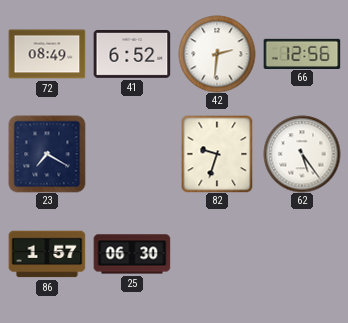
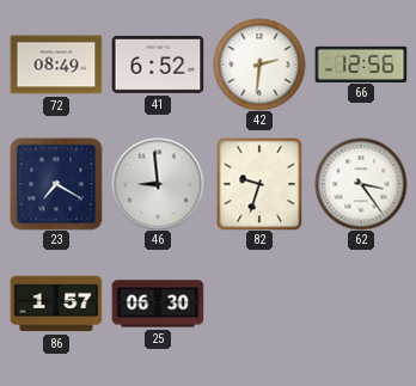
46: none -> 8:59 (158, 184)
62: 5:24 -> 3:24 (361, 184)
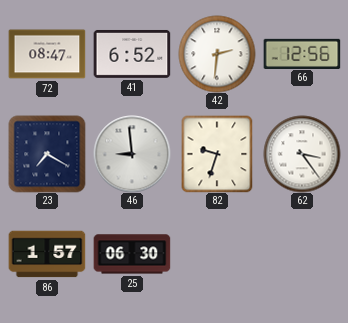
72: 08:49 -> 08:47 (47, 54)
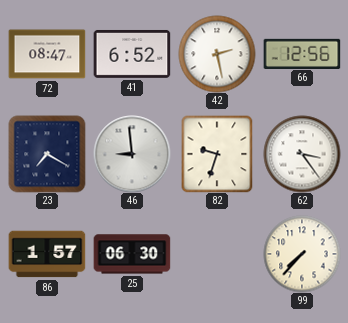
42: 2:31 -> 2:28 (217, 54)
99: none -> 7:37 (302, 254)
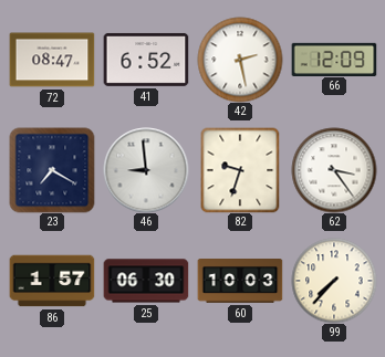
66: 12:56 -> 12:09 (334, 59)
60: none -> 10:03 (240, 282)
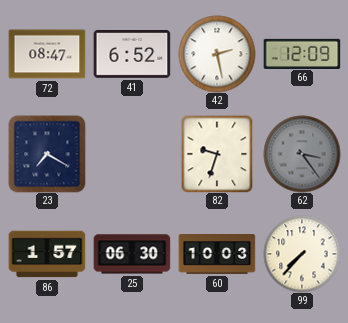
46: 8:59 -> none (146, 170)
62 dial: white -> grey (302, 154)
